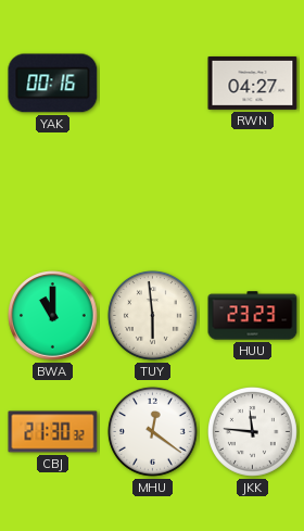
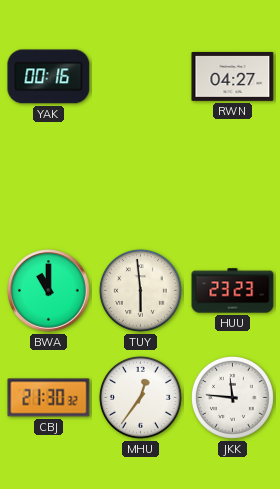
MHU: 12:21 -> 12:36 (140, 397)
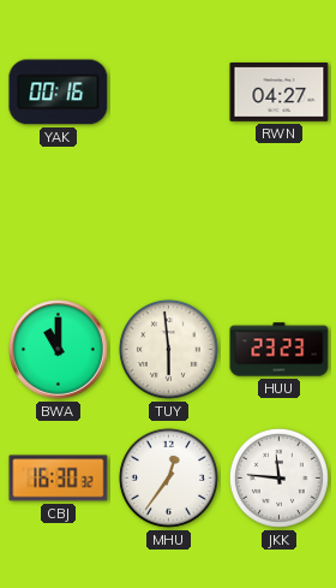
CBJ: 21:30 -> 16:30 (59, 479)
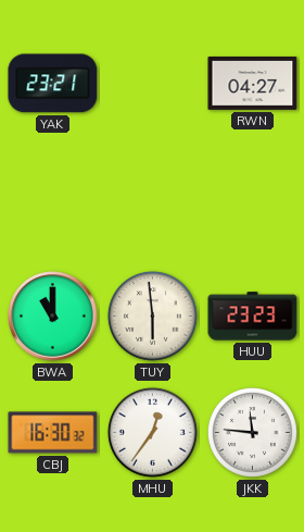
YAK: 00:16 -> 23:21 (53, 84)
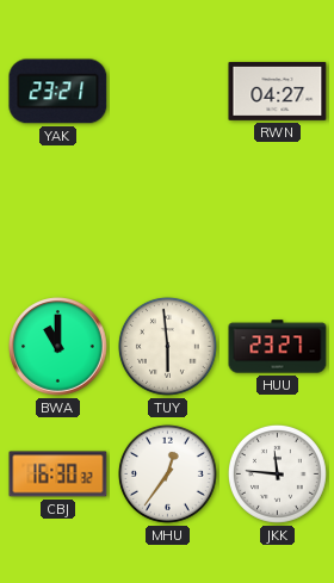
HUU: 23:23 -> 23:27 (278, 347)
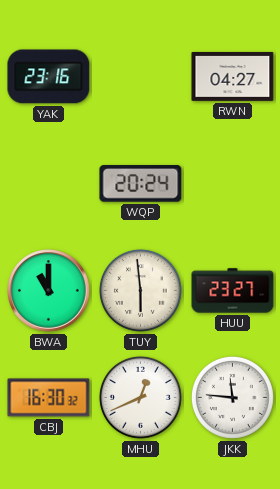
YAK: 23:21 -> 23:16 (49, 77)
WQP: none -> 20:24 (141, 184)
MHU: 12:36 -> 12:41 (140, 397)
